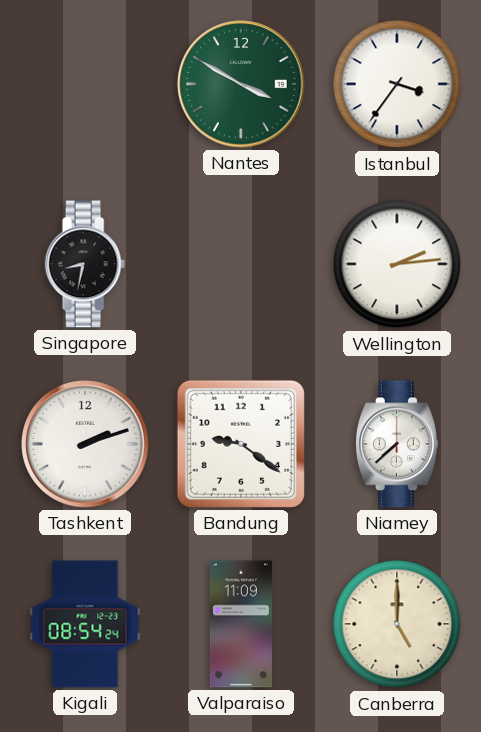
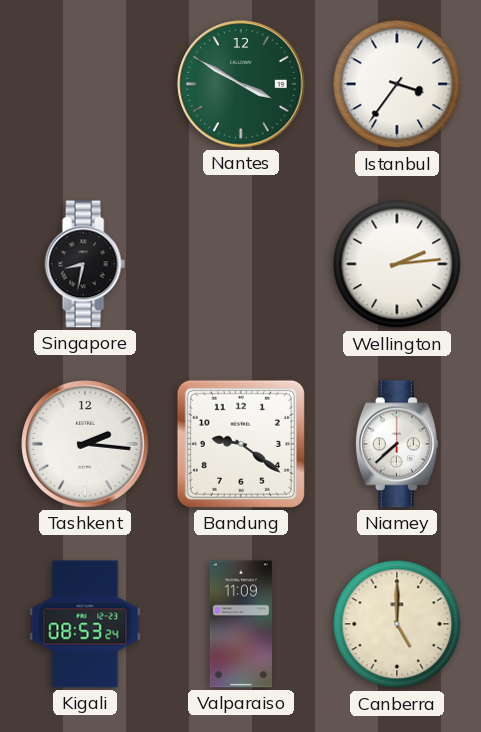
Tashkent: 2:12 -> 2:16 (85, 444)
Kigali: 08:54 -> 08:53 (85, 624)
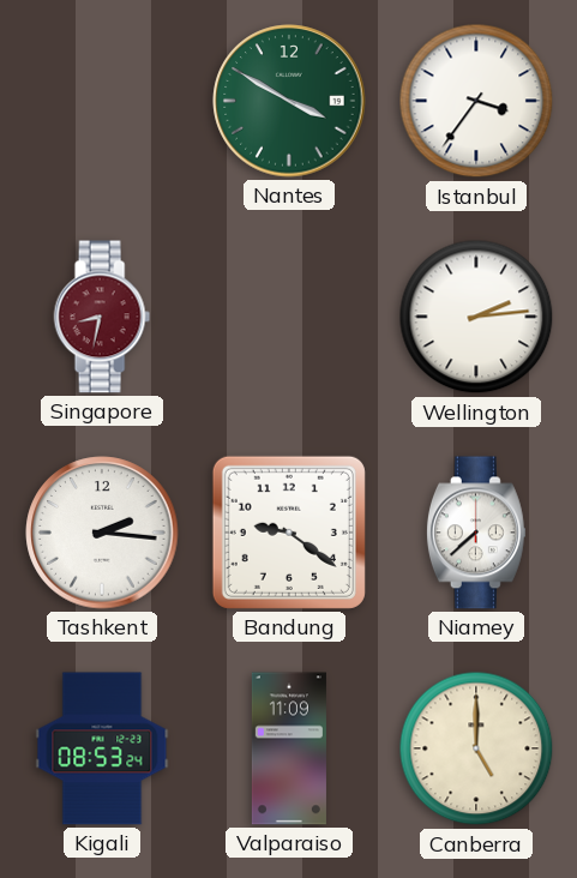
Singapore dial: black -> burgundy (102, 317)
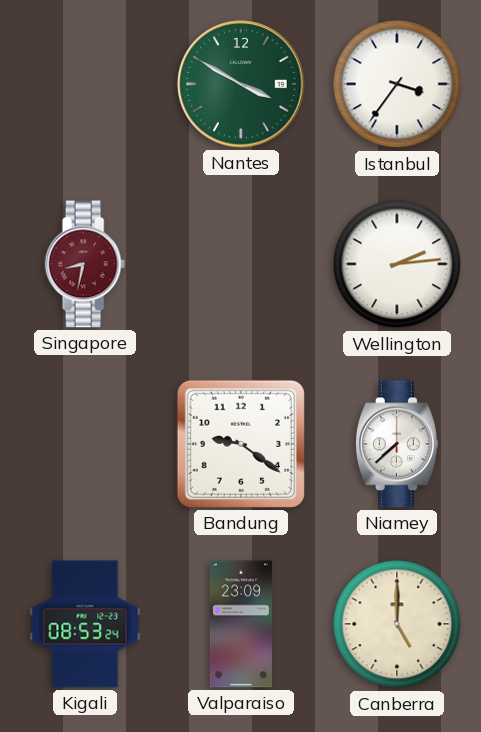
Tashkent: 2:16 -> none (102, 533)
Valparaiso: 11:09 -> 23:09 (241, 624)
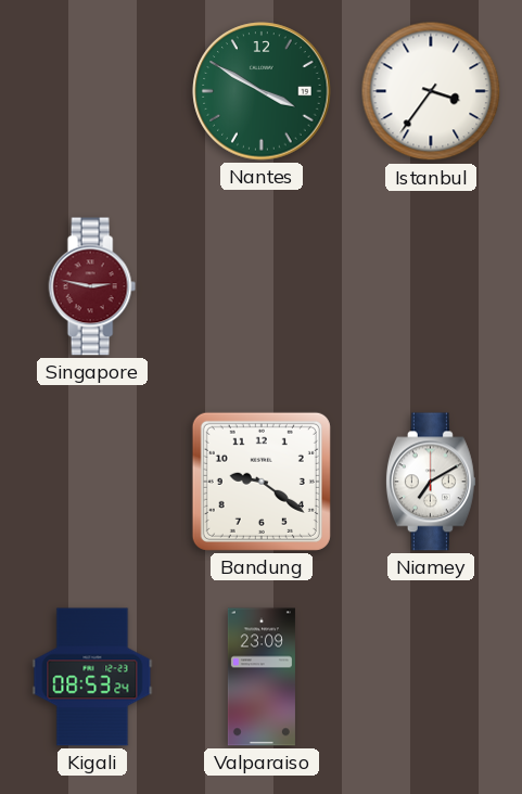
Singapore: 8:32 -> 2:47 (92, 286)
Wellington: 2:14 -> none (397, 264)
Niamey: 7:38 -> 7:10 (431, 482)
Canberra: 5:00 -> none (397, 624)
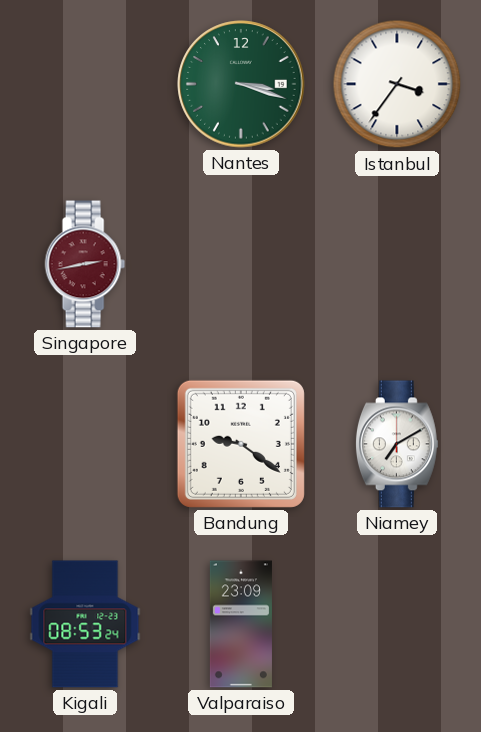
Nantes: 3:50 -> 3:18 (241, 84)
Singapore: 2:47 -> 2:43 (85, 264)
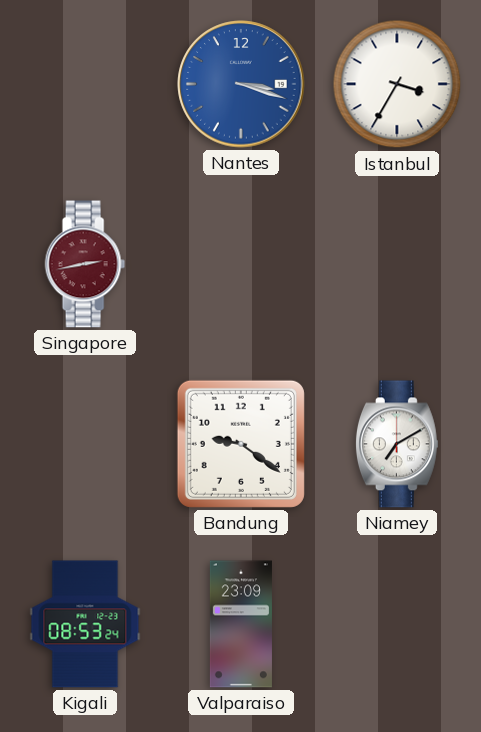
Nantes dial: green -> blue (241, 84)
Istanbul: 3:36 -> 3:35 (397, 84)
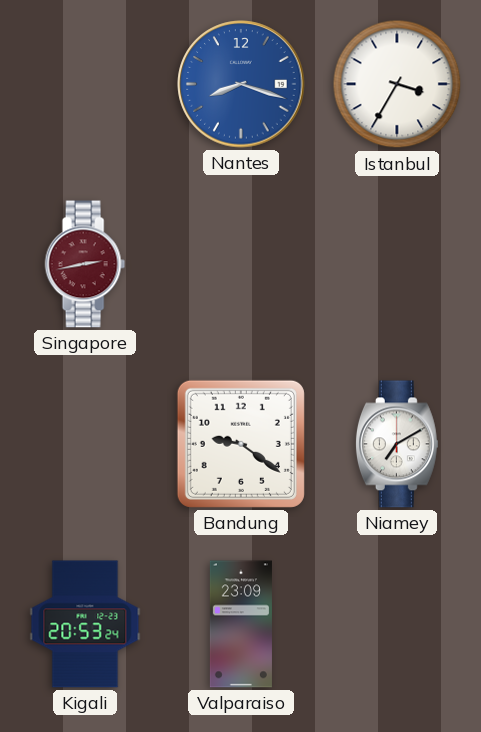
Nantes: 3:18 -> 8:18 (241, 84)
Kigali: 08:53 -> 20:53 (85, 624)
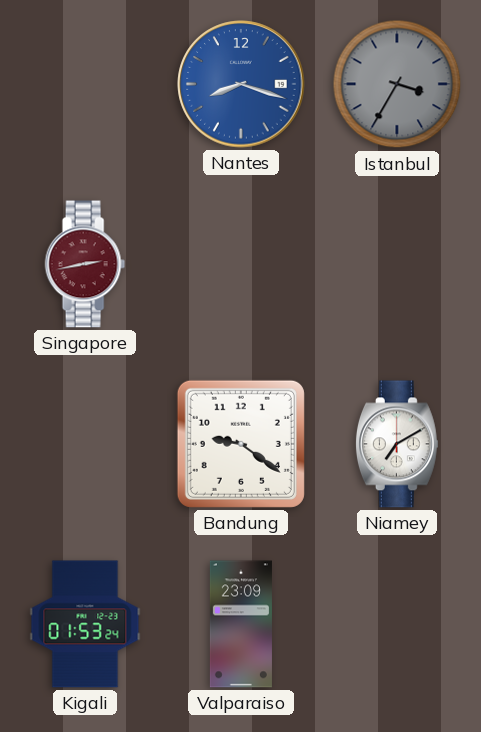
Istanbul dial: white -> grey (397, 84)
Kigali: 20:53 -> 01:53 (85, 624)
